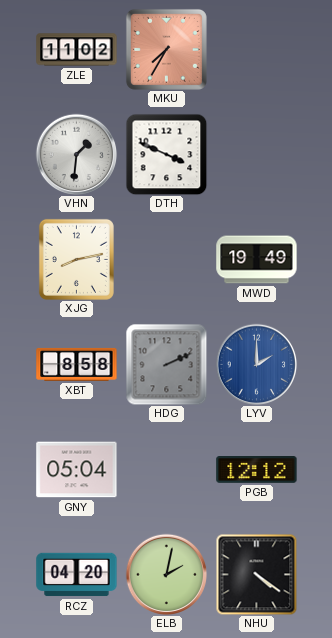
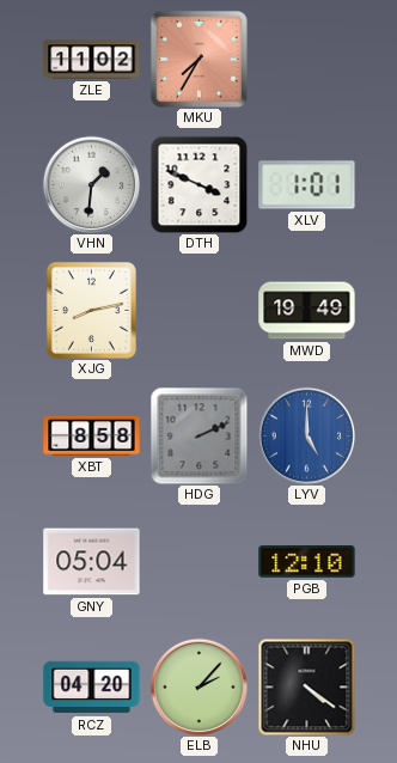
XLV: none -> 1:01 (307, 185)
LYV: 2:00 -> 5:00 (306, 435)
PGB: 12:12 -> 12:10 (307, 562)
ELB: 2:02 -> 2:07 (198, 686)
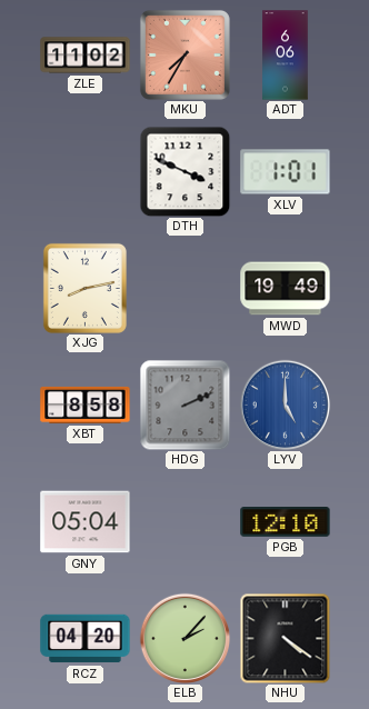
ADT: none -> 6:06 (286, 56)
VHN: 1:31 -> none (91, 184)
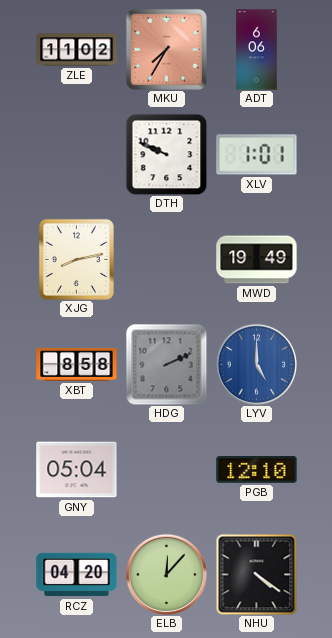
DTH: 3:49 -> 9:49 (166, 154)
ELB: 2:07 -> 12:07 (166, 574)
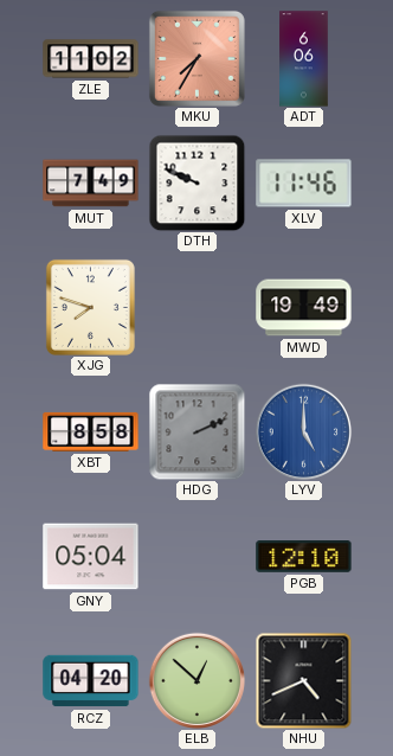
MUT: none -> 7:49 (91, 184)
XLV: 1:01 -> 11:46 (304, 184)
XJG: 8:13 -> 7:48 (90, 307)
ELB: 12:07 -> 12:52 (196, 680)
NHU: 4:21 -> 4:41 (303, 680)
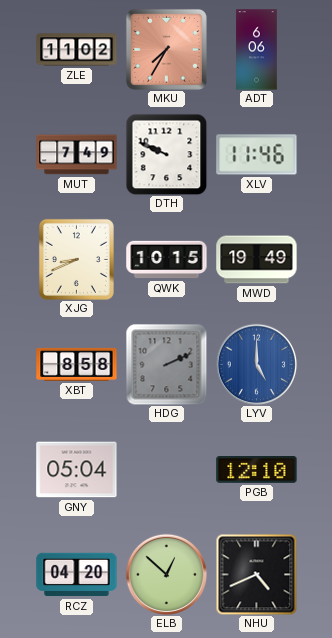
XJG: 7:48 -> 8:41 (76, 259)
QWK: none -> 10:15 (167, 260)
